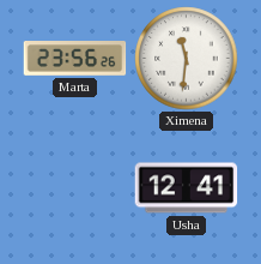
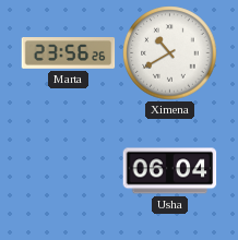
Ximena: 11:31 -> 10:40 (170, 53)
Usha: 12:41 -> 06:04 (170, 171)
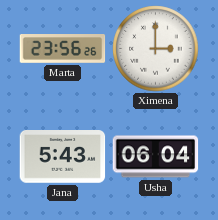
Ximena: 10:40 -> 3:00 (156, 49)
Jana: none -> 5:43 (63, 157)
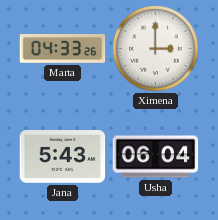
Marta: 23:56 -> 04:33 (63, 49)
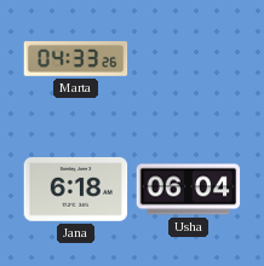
Ximena: 3:00 -> none (156, 49)
Jana: 5:43 -> 6:18 (76, 190)
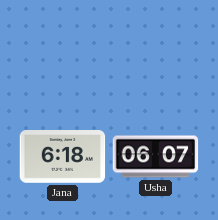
Marta: 04:33 -> none (76, 59)
Usha: 06:04 -> 06:07 (156, 157)
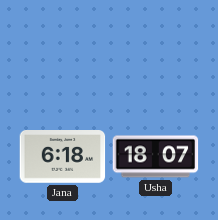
Usha: 06:07 -> 18:07 (156, 157)
